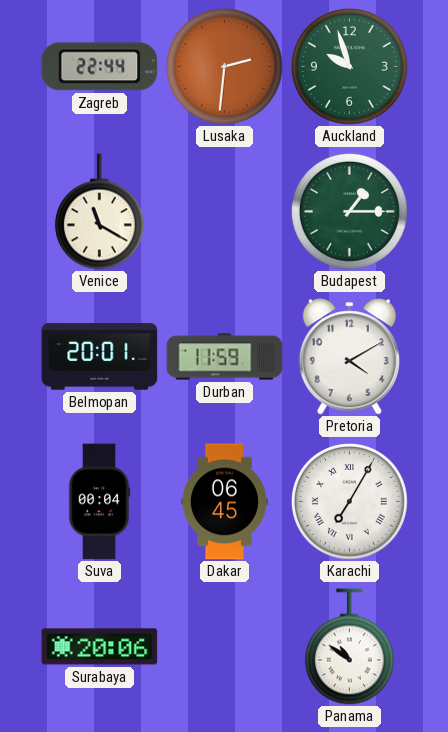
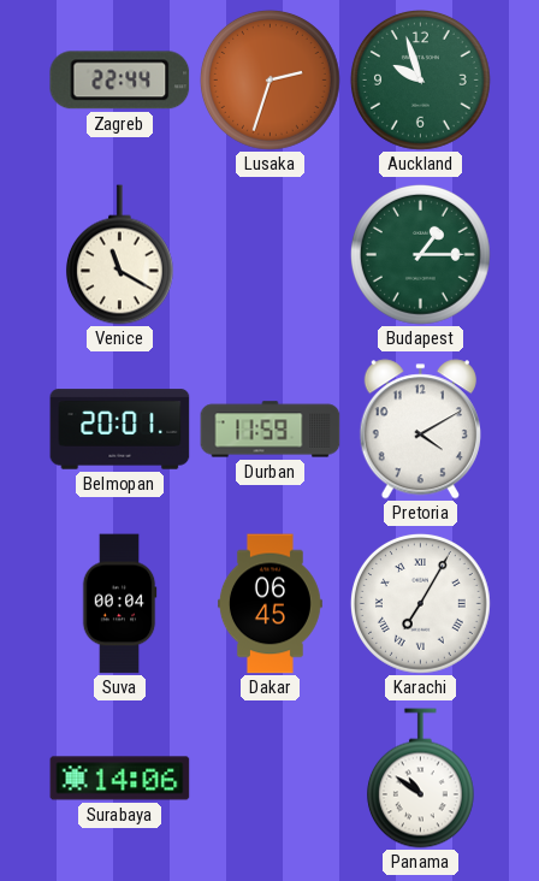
Lusaka: 2:31 -> 2:33 (269, 79)
Surabaya: 20:06 -> 14:06 (120, 779)
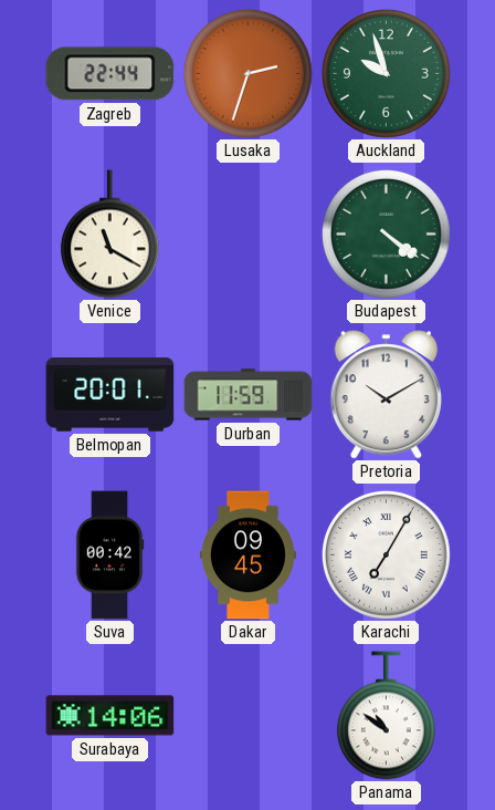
Budapest: 1:15 -> 4:21 (386, 233)
Pretoria: 4:10 -> 10:10 (386, 395)
Suva: 00:04 -> 00:42 (109, 555)
Dakar: 06:45 -> 09:45 (247, 555)
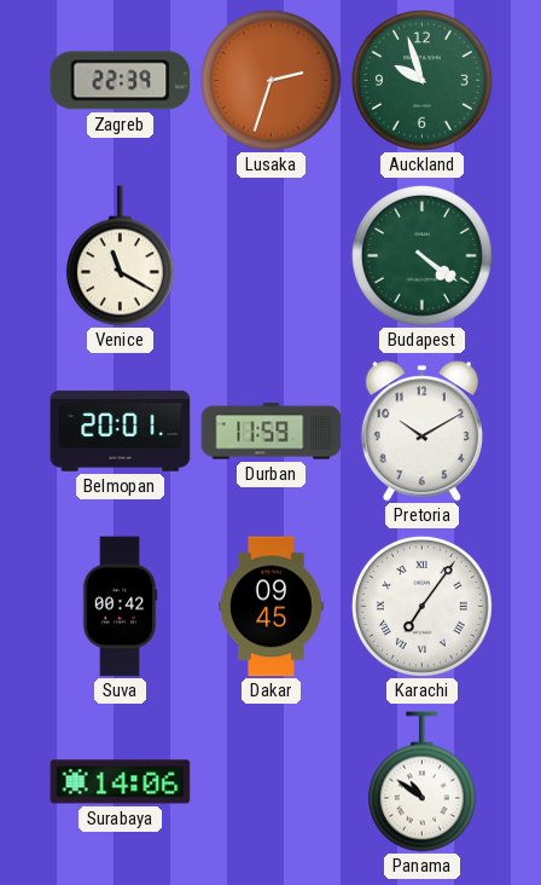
Zagreb: 22:44 -> 22:39 (121, 81)
Karachi: 7:05 -> 7:06 (421, 606)
